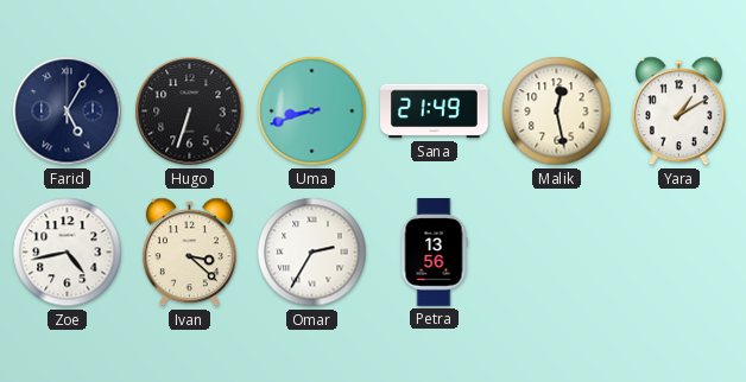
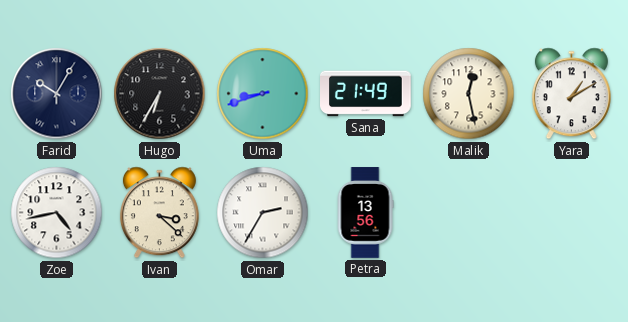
Farid: 5:05 -> 10:05 (57, 94)
Hugo: 6:33 -> 6:35 (160, 94)
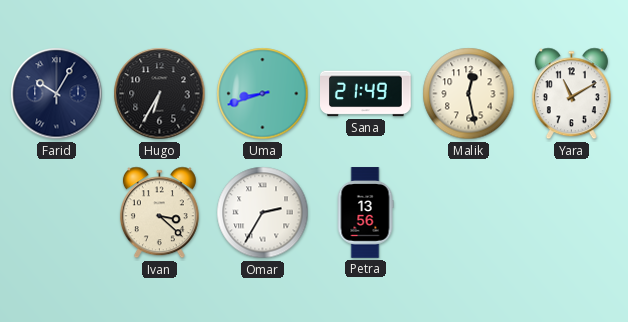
Yara: 1:10 -> 11:10 (571, 94)
Zoe: 4:43 -> none (57, 213)
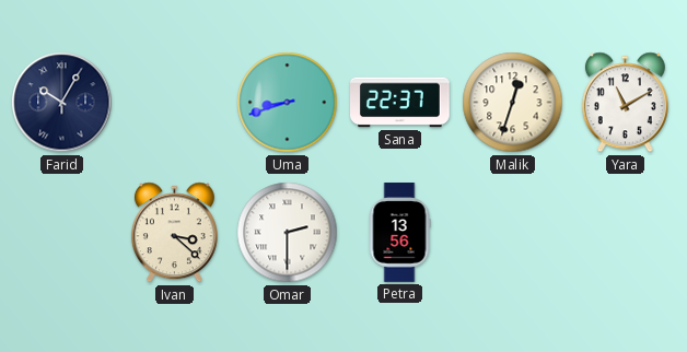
Hugo: 6:35 -> none (160, 94)
Sana: 21:49 -> 22:37 (400, 103)
Malik: 12:28 -> 12:33 (513, 103)
Omar: 2:35 -> 2:30 (288, 233)
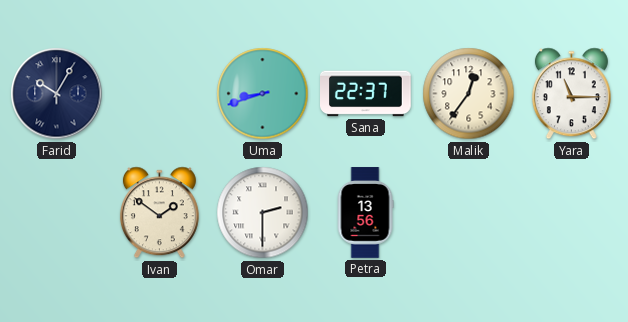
Malik: 12:33 -> 12:36 (469, 94)
Yara: 11:10 -> 11:15 (571, 94)
Ivan: 3:22 -> 1:51 (159, 213)
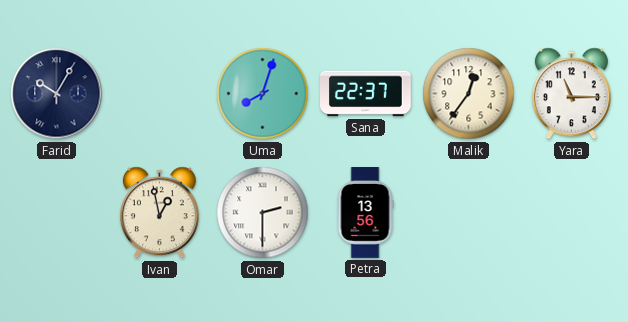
Uma: 8:42 -> 8:03 (263, 94)
Ivan: 1:51 -> 12:58 (159, 213)
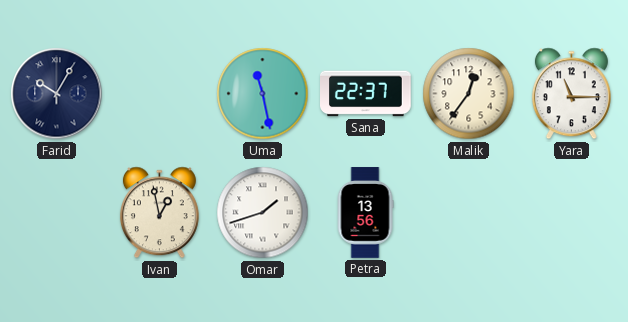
Uma: 8:03 -> 11:28 (263, 94)
Omar: 2:30 -> 1:42 (263, 213)
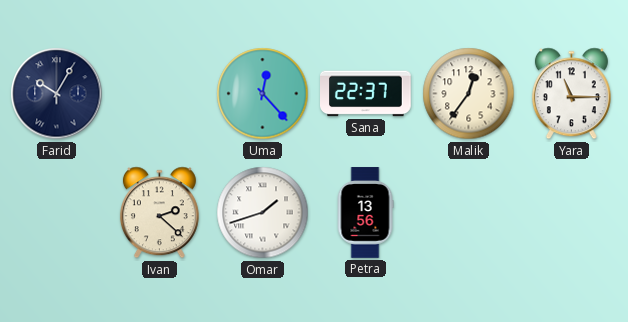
Uma: 11:28 -> 12:23 (263, 94)
Ivan: 12:58 -> 2:22 (159, 213)
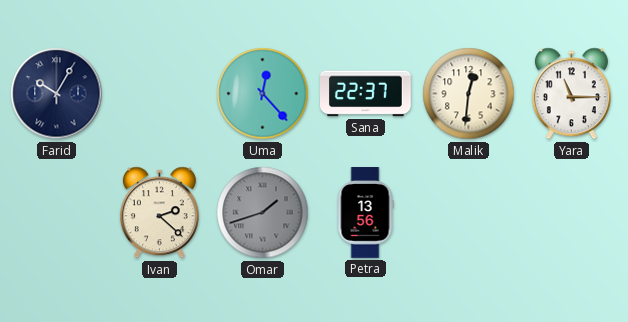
Malik: 12:36 -> 12:31 (469, 94)
Omar dial: white -> grey (263, 213)
